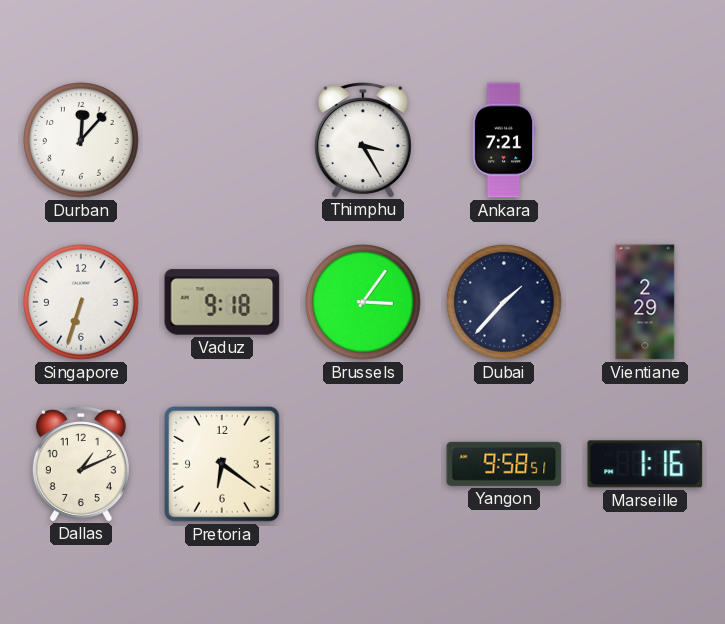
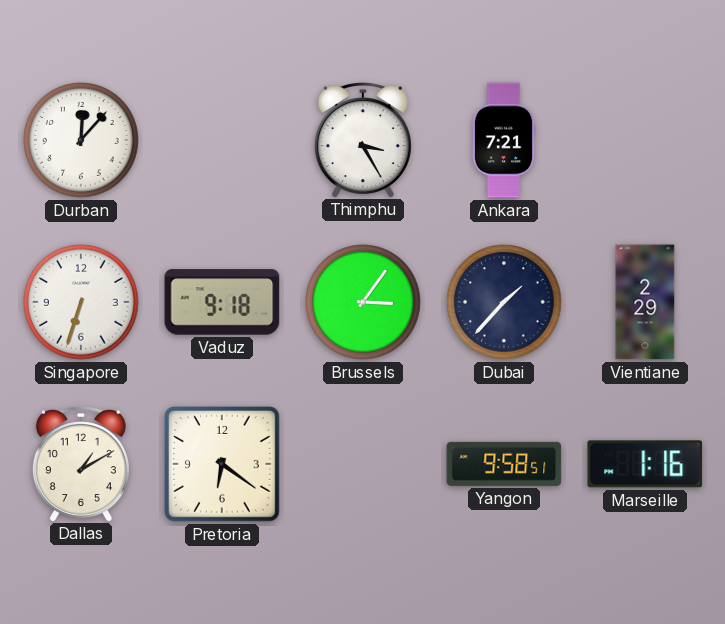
Dallas: 1:11 -> 1:10 (81, 464)
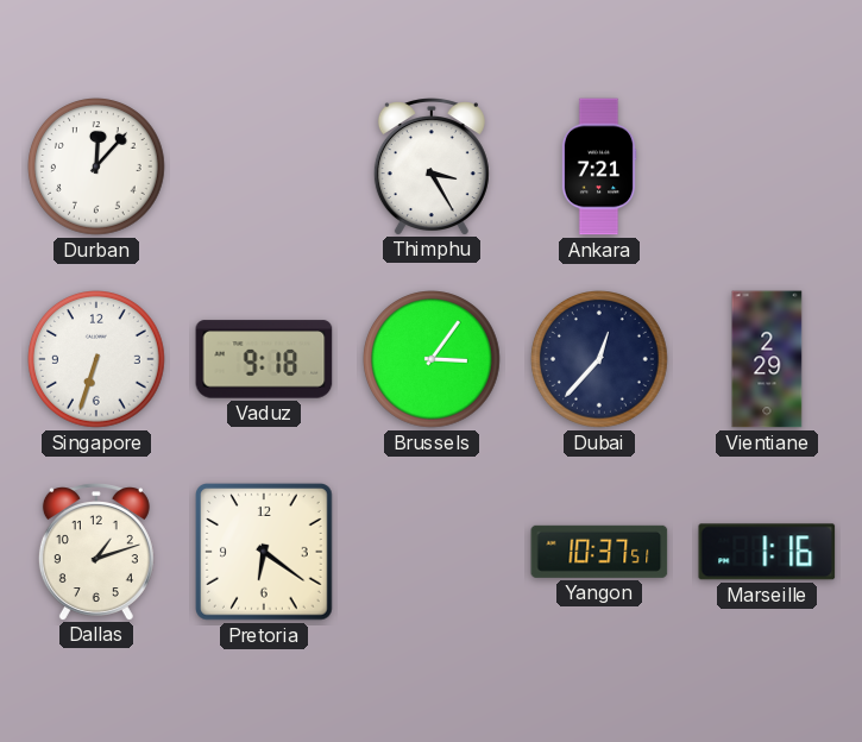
Dubai: 1:37 -> 12:37 (600, 360)
Dallas: 1:10 -> 1:12 (96, 552)
Yangon: 9:58 -> 10:37 (599, 552)
